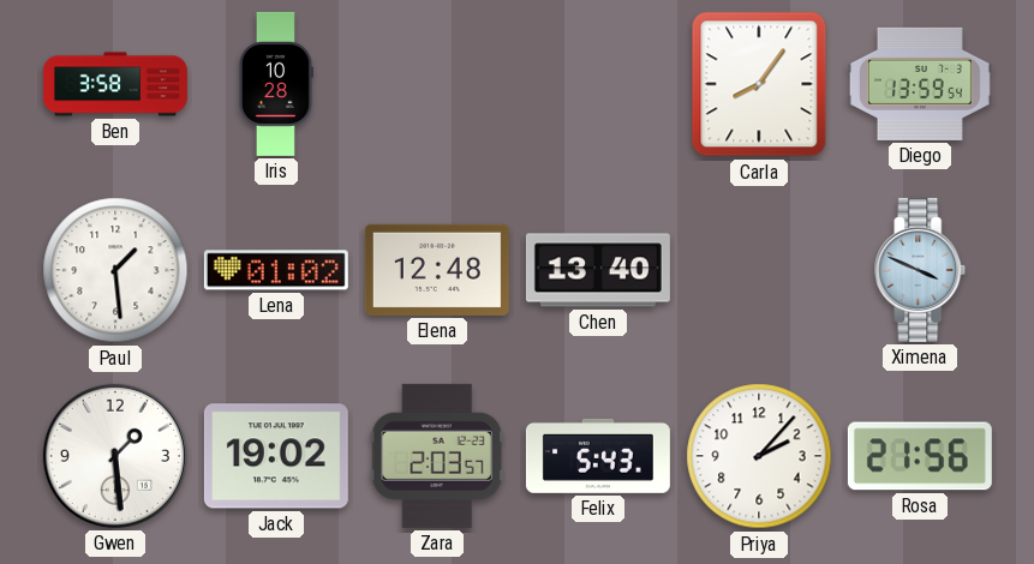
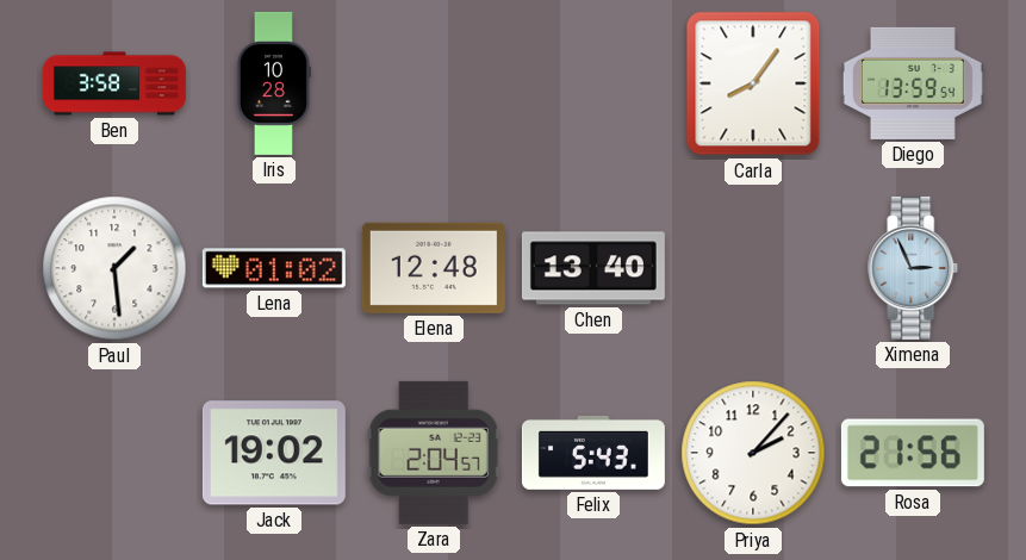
Ximena: 3:49 -> 2:56 (913, 268)
Gwen: 1:29 -> none (115, 456)
Zara: 2:03 -> 2:04 (434, 453)
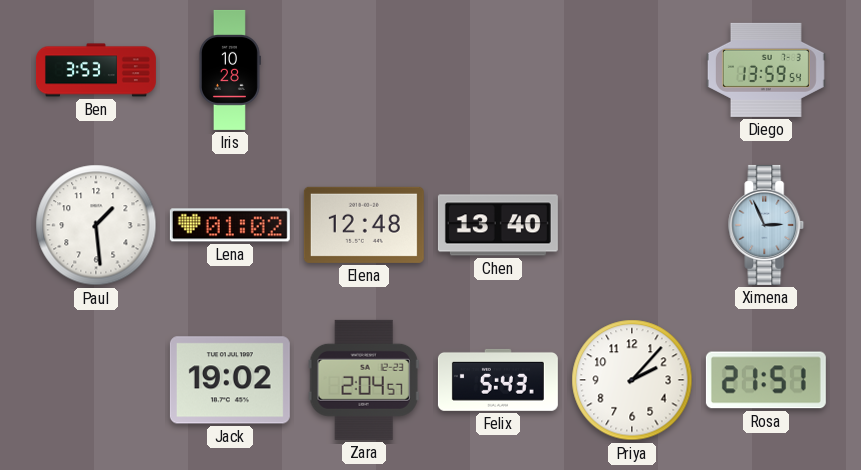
Ben: 3:58 -> 3:53 (96, 70)
Carla: 8:06 -> none (753, 83)
Rosa: 21:56 -> 21:51 (766, 380)
